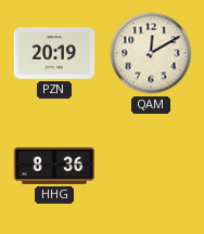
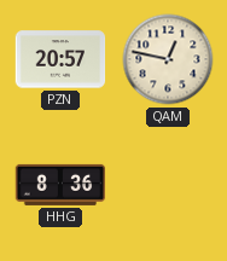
PZN: 20:19 -> 20:57 (60, 59)
QAM: 12:10 -> 12:47 (168, 59)
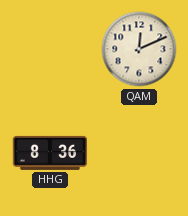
PZN: 20:57 -> none (60, 59)
QAM: 12:47 -> 12:11 (139, 49)
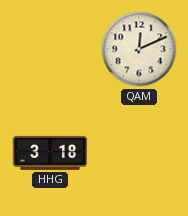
HHG: 8:36 -> 3:18 (50, 153)
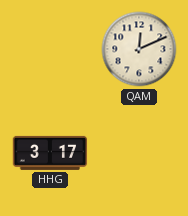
HHG: 3:18 -> 3:17 (50, 153)
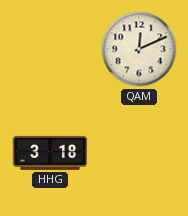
HHG: 3:17 -> 3:18 (50, 153)
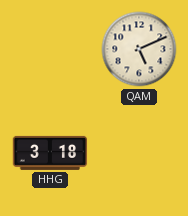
QAM: 12:11 -> 5:11 (139, 49)
